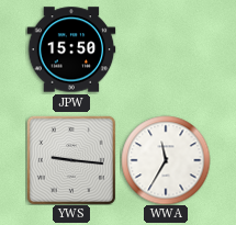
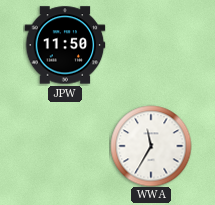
JPW: 15:50 -> 11:50 (65, 45)
YWS: 9:16 -> none (71, 160)
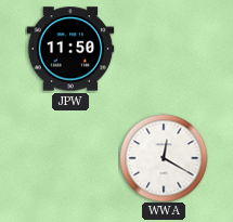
WWA: 11:35 -> 12:20 (164, 158)
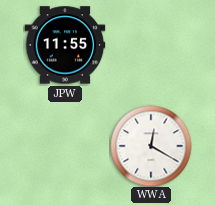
JPW: 11:50 -> 11:55 (65, 45)
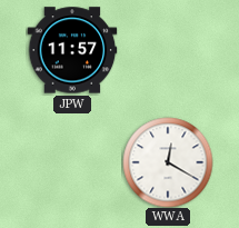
JPW: 11:55 -> 11:57 (72, 50)
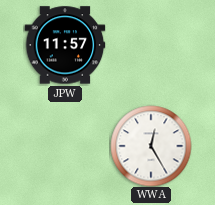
WWA: 12:20 -> 12:25 (151, 146)
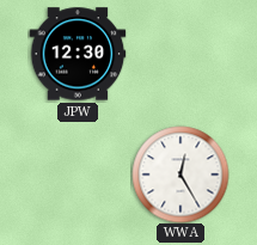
JPW: 11:57 -> 12:30 (78, 54)
